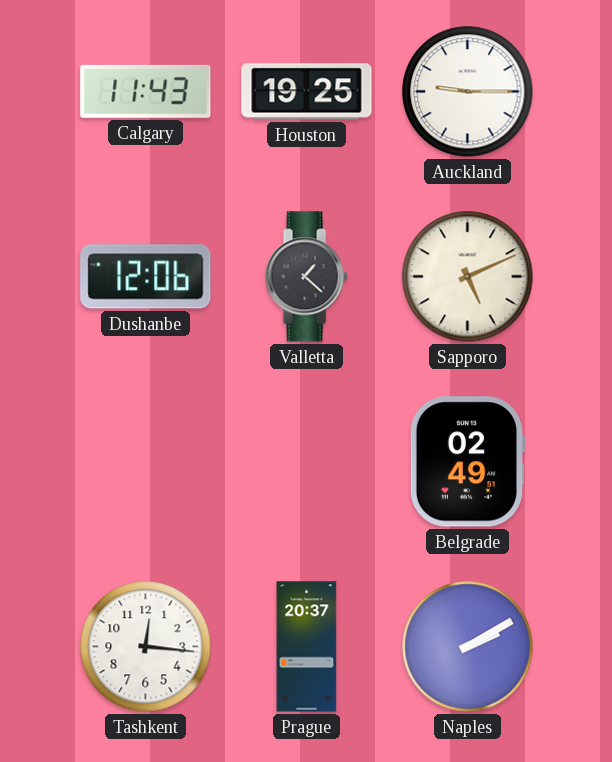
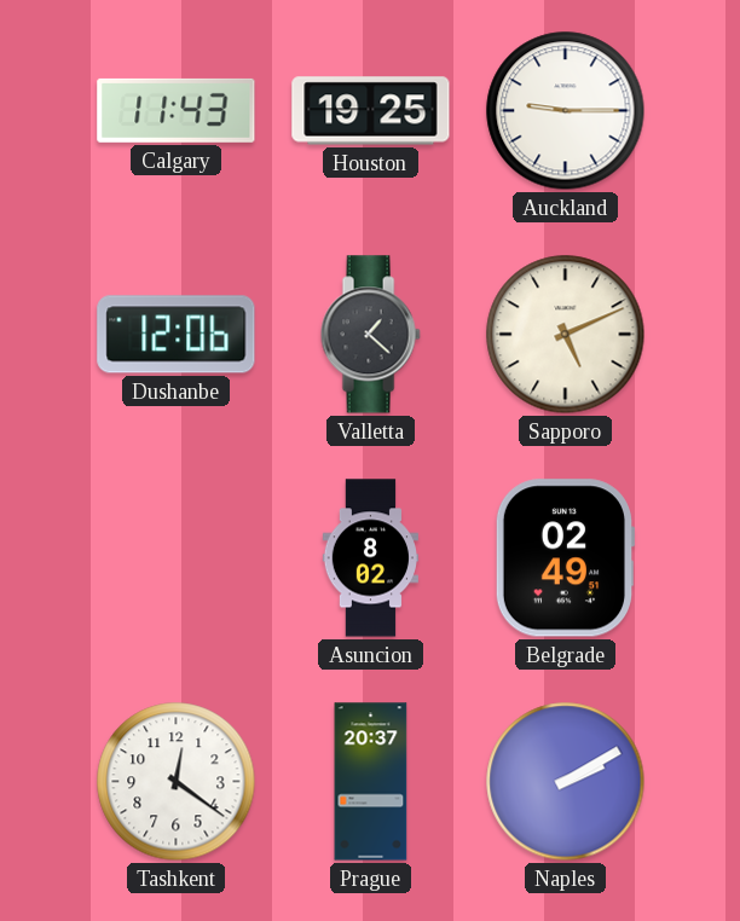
Asuncion: none -> 8:02 (371, 558)
Tashkent: 12:16 -> 12:21 (177, 782)
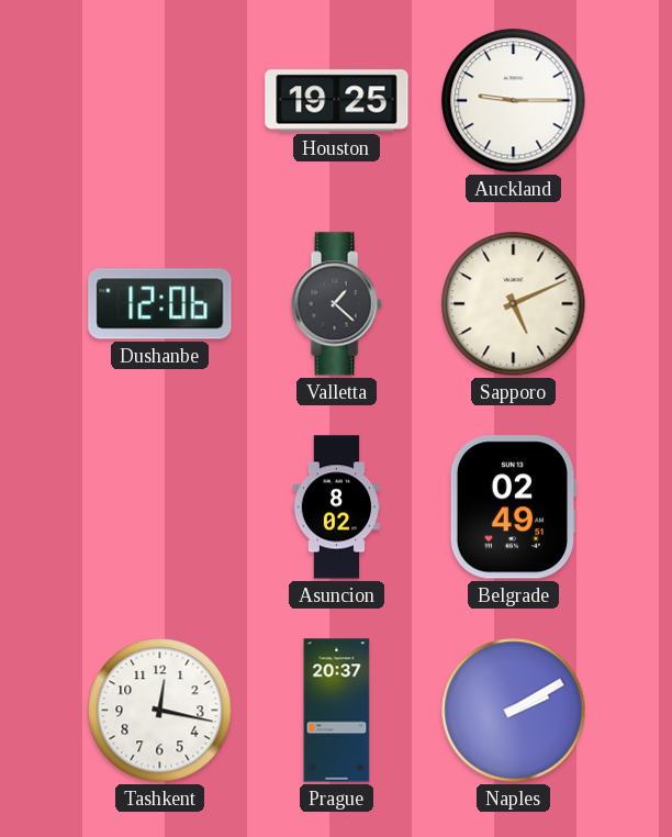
Calgary: 11:43 -> none (177, 110)
Tashkent: 12:21 -> 12:17 (160, 711)
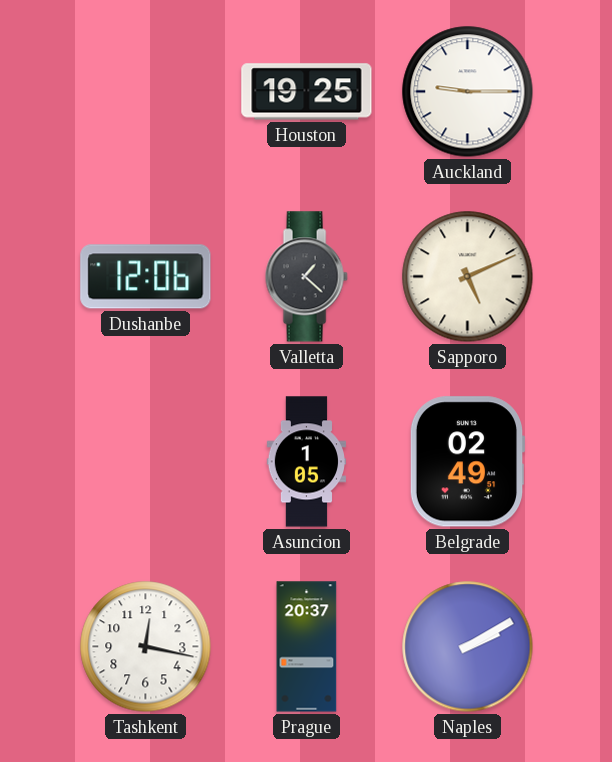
Asuncion: 8:02 -> 1:05 (307, 462)
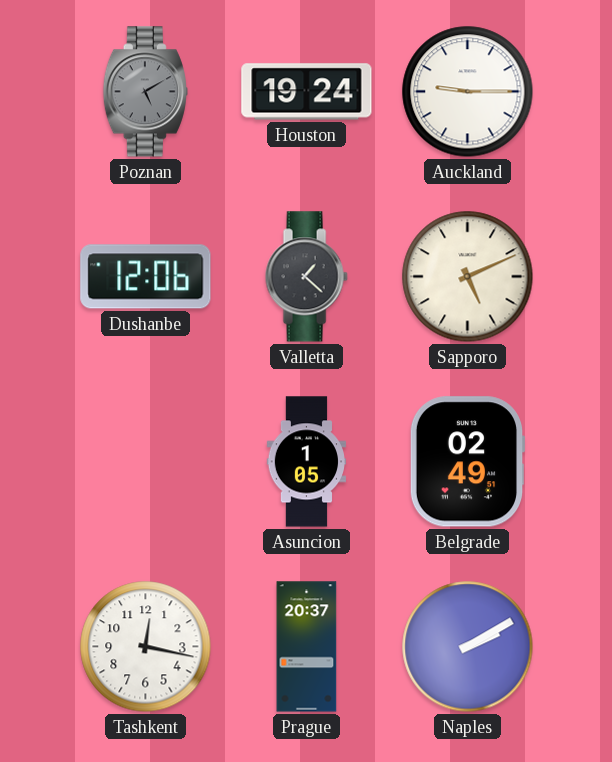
Poznan: none -> 5:10 (145, 92)
Houston: 19:25 -> 19:24 (307, 92)
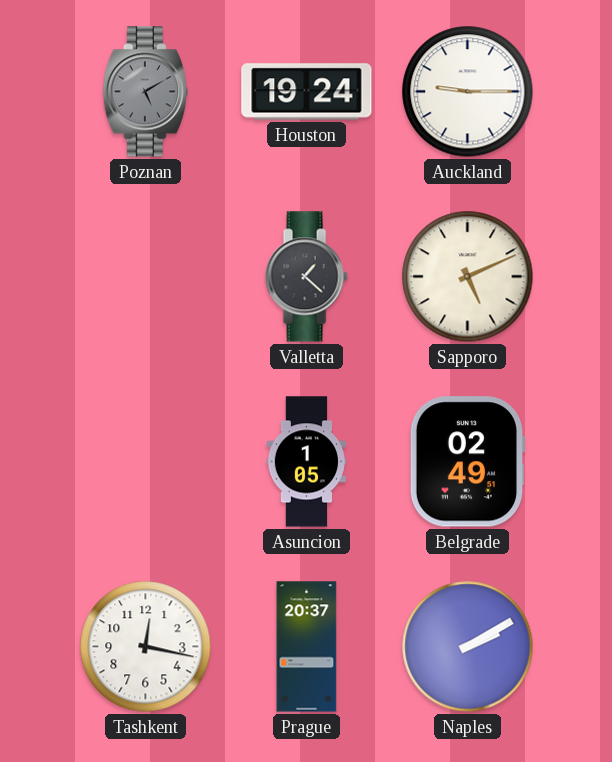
Dushanbe: 12:06 -> none (146, 277)
